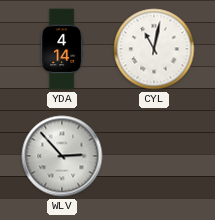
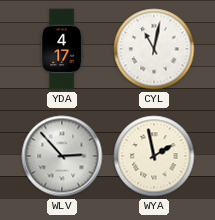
YDA: 4:14 -> 4:17 (62, 49)
WYA: none -> 1:58 (154, 156)
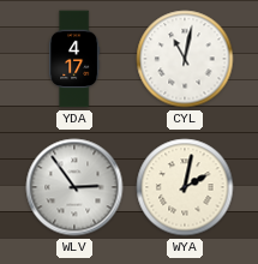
WLV: 2:53 -> 2:54 (74, 187)
WYA: 1:58 -> 2:02 (185, 187)
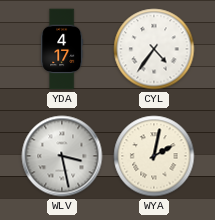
CYL: 11:02 -> 4:36 (154, 49)
WLV: 2:54 -> 3:28 (62, 156)
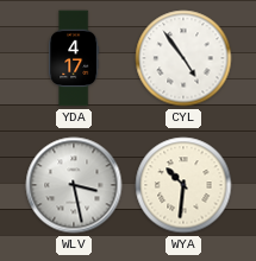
CYL: 4:36 -> 4:54 (183, 58)
WYA: 2:02 -> 10:31 (183, 185)
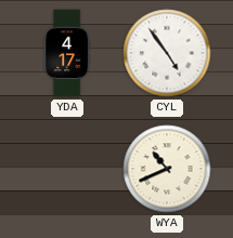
WLV: 3:28 -> none (74, 185)
WYA: 10:31 -> 10:41 (167, 169)
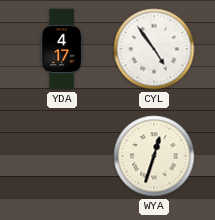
WYA: 10:41 -> 12:33 (154, 156)
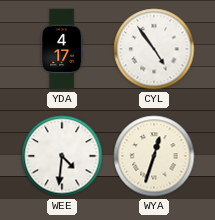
WEE: none -> 4:31 (62, 156)
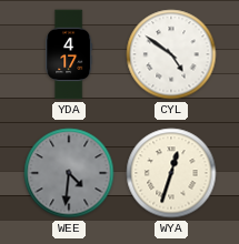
CYL: 4:54 -> 4:51 (171, 54)
WEE dial: white -> grey (69, 173)
